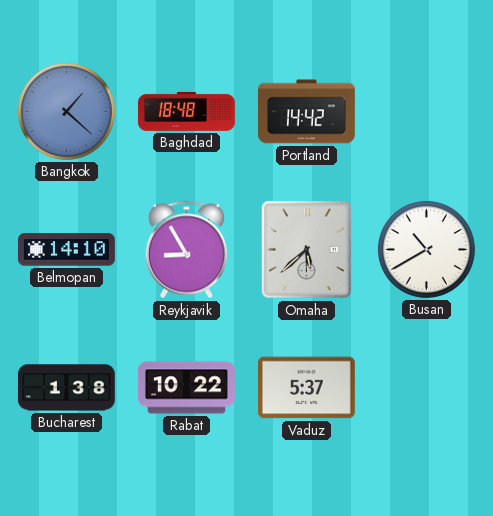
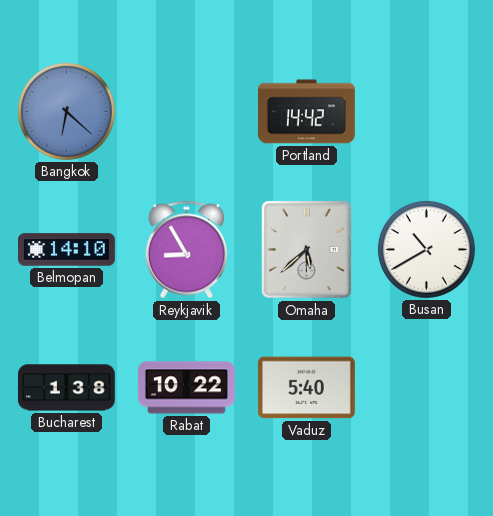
Bangkok: 1:22 -> 6:22 (66, 111)
Baghdad: 18:48 -> none (186, 111)
Vaduz: 5:37 -> 5:40 (306, 388)
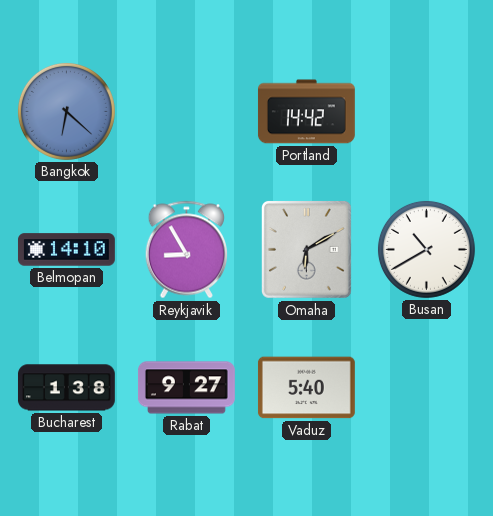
Omaha: 5:38 -> 6:10 (306, 249)
Rabat: 10:22 -> 9:27 (186, 388)
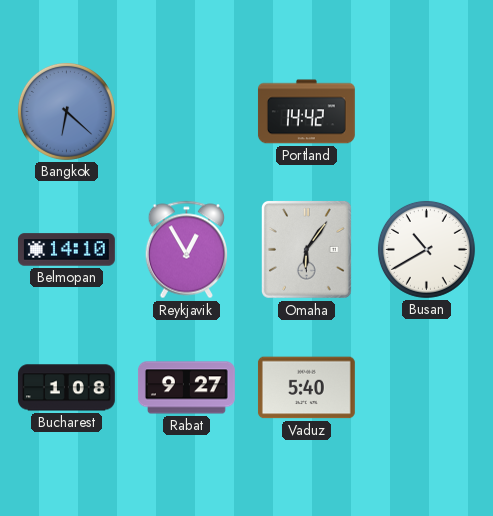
Reykjavik: 8:55 -> 12:55 (186, 250)
Omaha: 6:10 -> 6:06 (306, 249)
Bucharest: 1:38 -> 1:08 (66, 388)
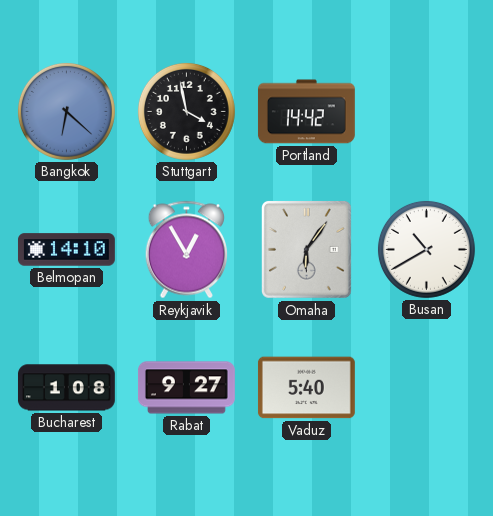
Stuttgart: none -> 3:58 (186, 111)
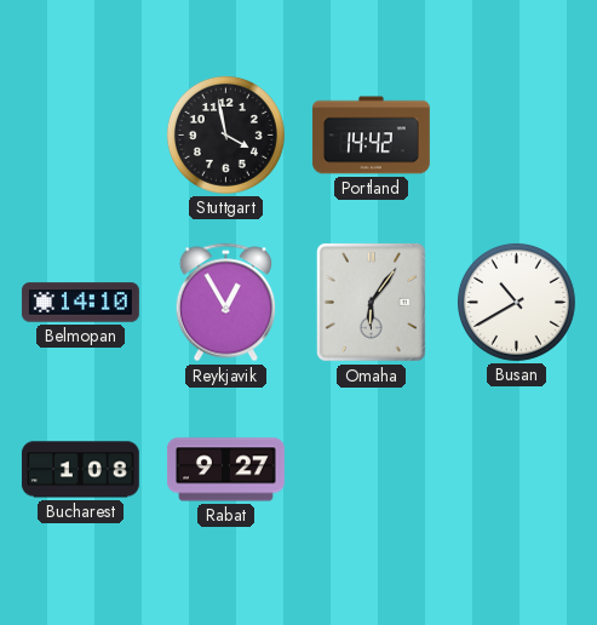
Bangkok: 6:22 -> none (66, 111)
Vaduz: 5:40 -> none (306, 388)
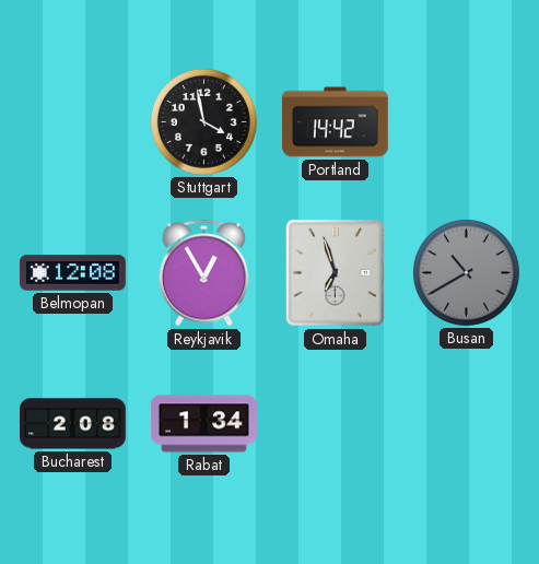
Belmopan: 14:10 -> 12:08 (72, 273)
Omaha: 6:06 -> 6:57 (335, 272)
Busan dial: white -> grey (466, 272)
Bucharest: 1:08 -> 2:08 (72, 424)
Rabat: 9:27 -> 1:34 (203, 424)
